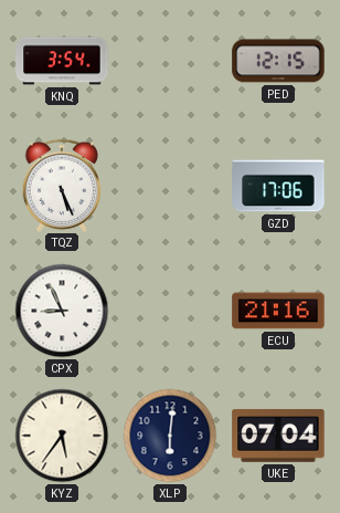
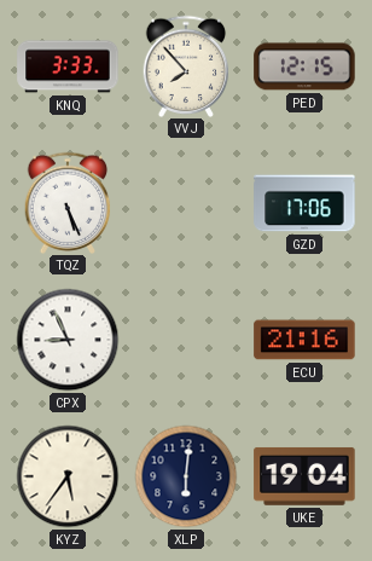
KNQ: 3:54 -> 3:33 (68, 66)
VVJ: none -> 7:53 (186, 65)
UKE: 07:04 -> 19:04 (304, 476)
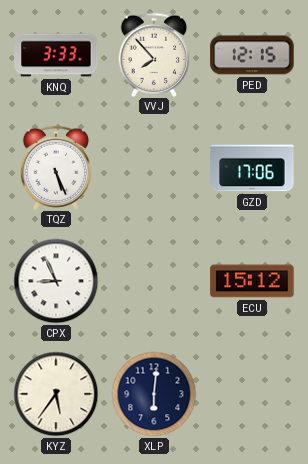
ECU: 21:16 -> 15:12 (252, 281)
UKE: 19:04 -> none (304, 476)
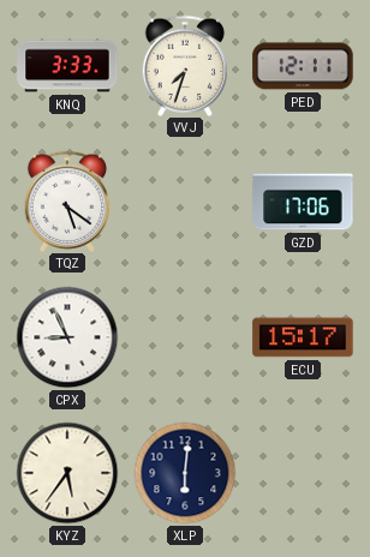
VVJ: 7:53 -> 7:33 (185, 65)
PED: 12:15 -> 12:11 (303, 66)
TQZ: 5:26 -> 5:21 (67, 200)
ECU: 15:12 -> 15:17 (303, 337)
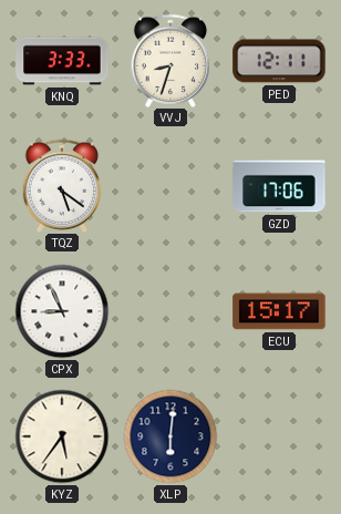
VVJ: 7:33 -> 8:33 (170, 60)
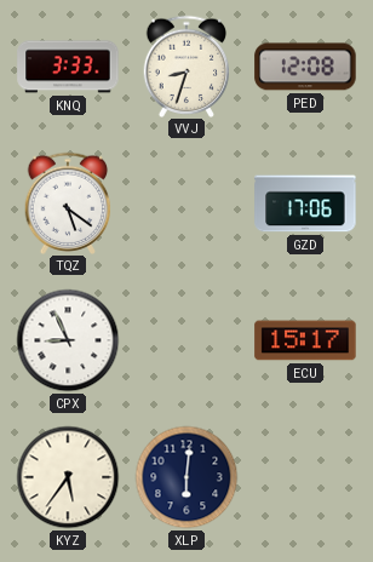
PED: 12:11 -> 12:08 (305, 67)
